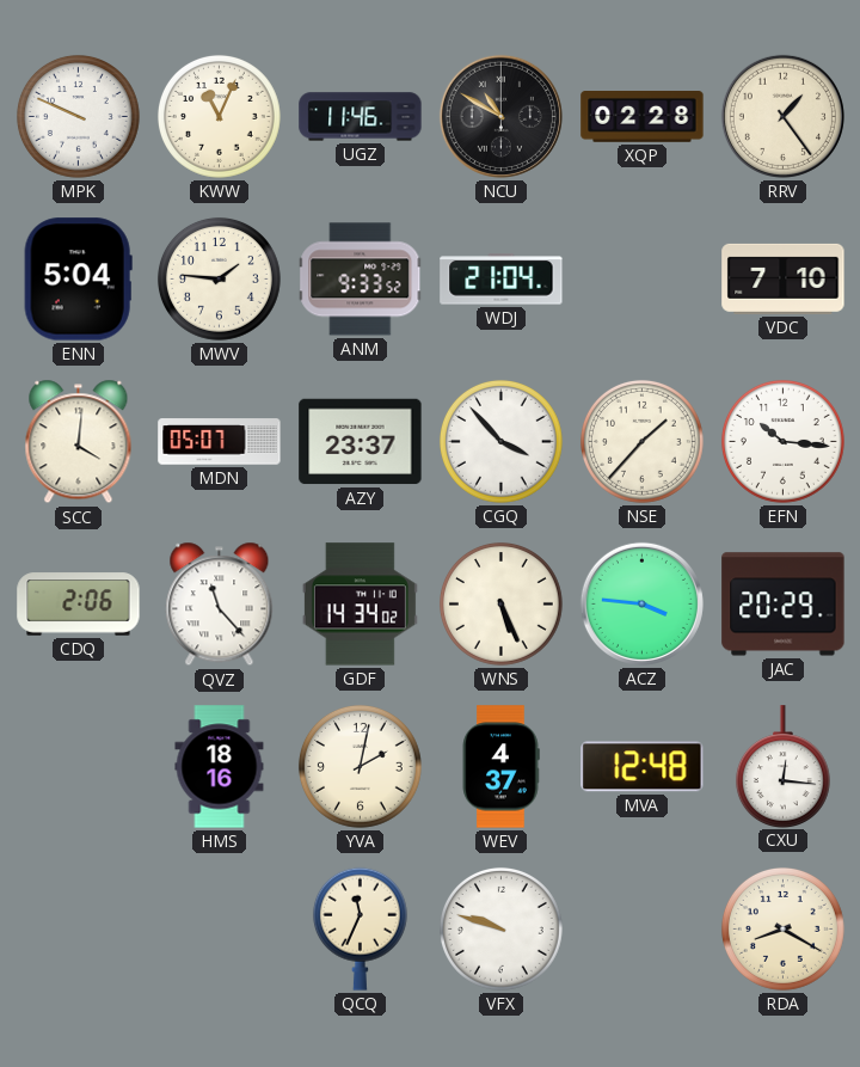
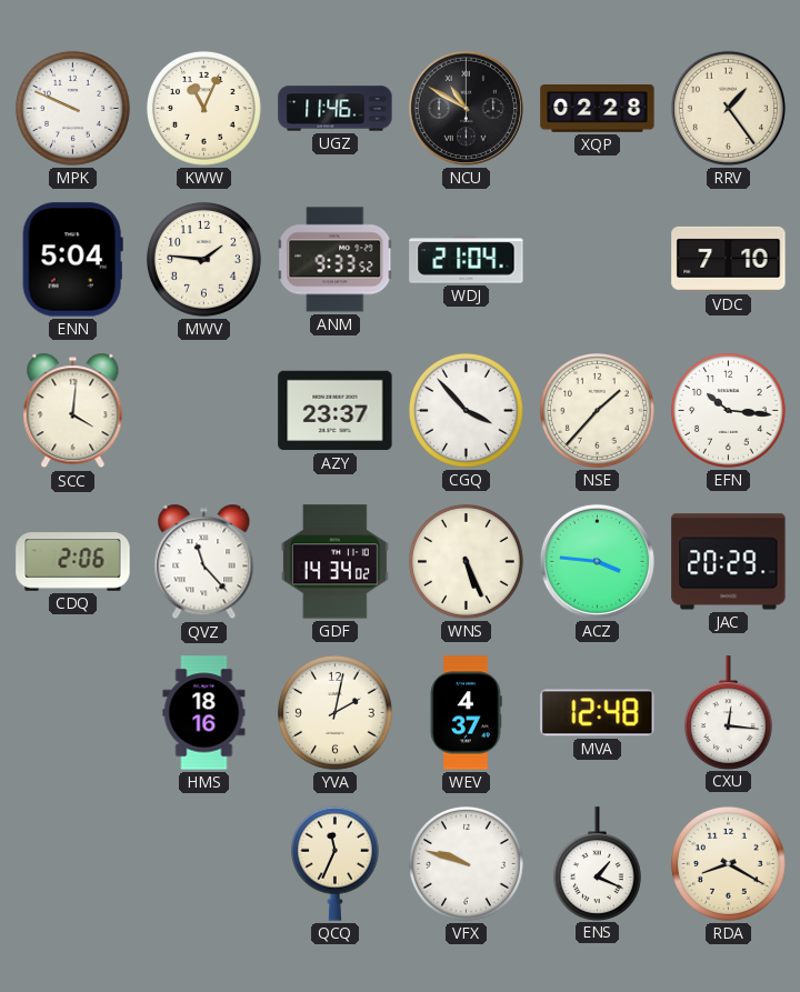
MDN: 05:07 -> none (220, 442)
ENS: none -> 1:19 (597, 863)
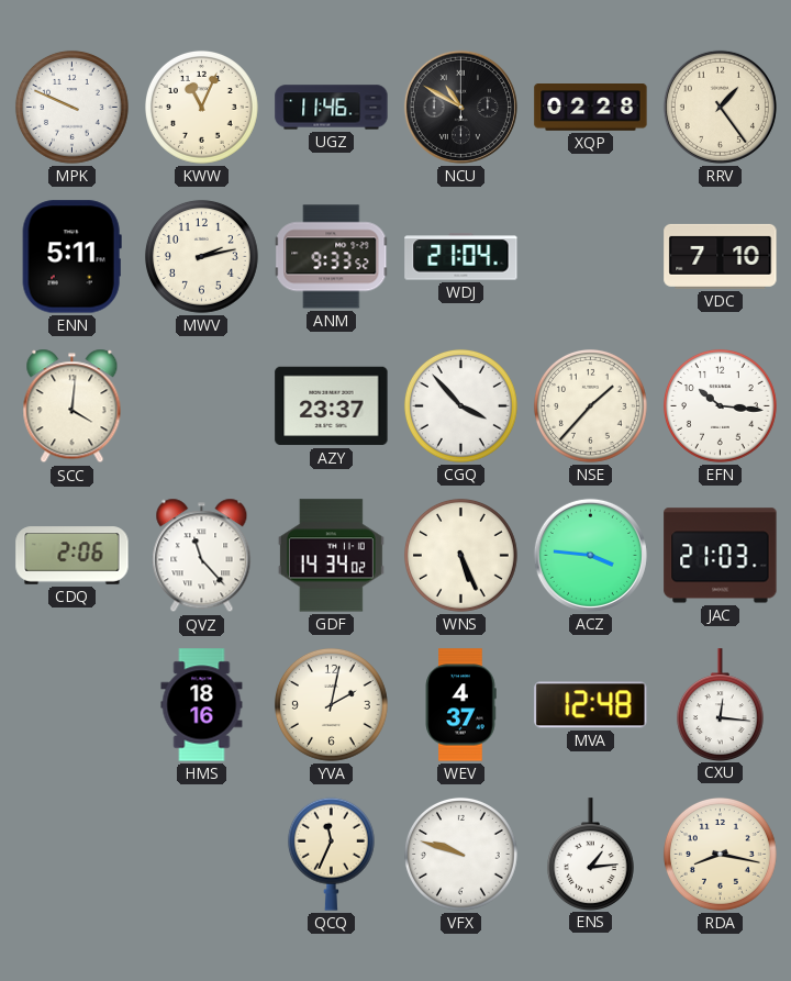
ENN: 5:04 -> 5:11 (71, 257)
MWV: 1:46 -> 2:13 (201, 256)
JAC: 20:29 -> 21:03 (721, 556)
ENS: 1:19 -> 1:14 (590, 854)
RDA: 8:20 -> 8:17 (720, 854)
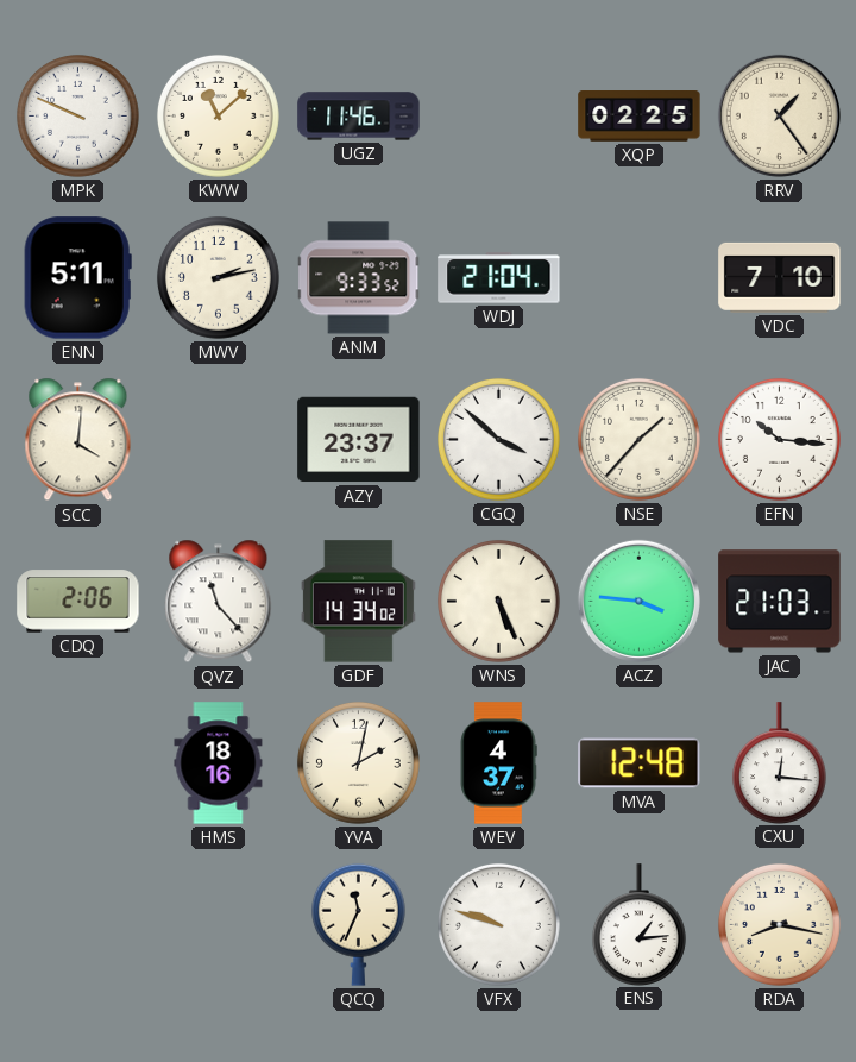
KWW: 11:04 -> 11:08 (218, 115)
NCU: 10:50 -> none (460, 107)
XQP: 02:28 -> 02:25 (640, 117)
CGQ: 3:53 -> 3:52 (498, 439)
